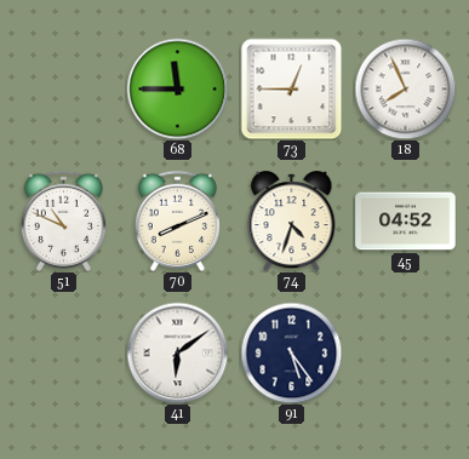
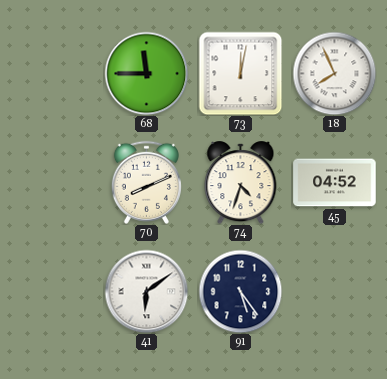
73: 12:45 -> 12:02 (240, 73)
51: 10:49 -> none (63, 220)
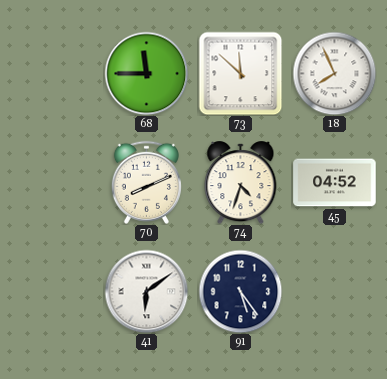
73: 12:02 -> 11:52 (240, 73)
